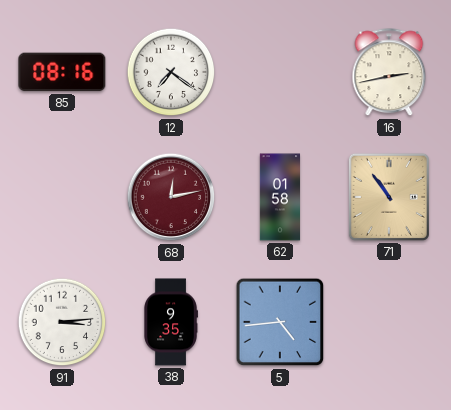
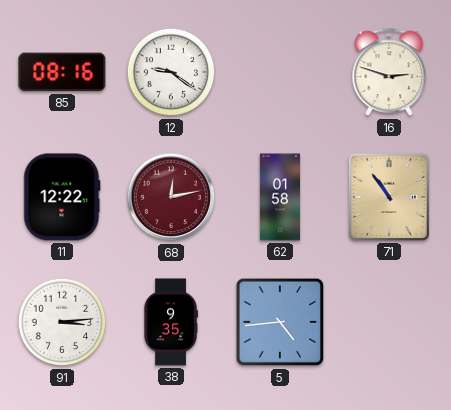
12: 7:21 -> 9:21 (171, 72)
16: 2:43 -> 2:48 (389, 73)
11: none -> 12:22 (62, 197)
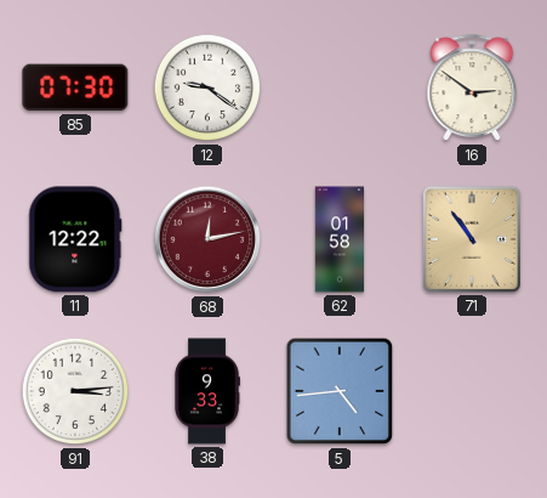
85: 08:16 -> 07:30 (75, 87)
16: 2:48 -> 2:51 (472, 89)
38: 9:35 -> 9:33 (207, 391)
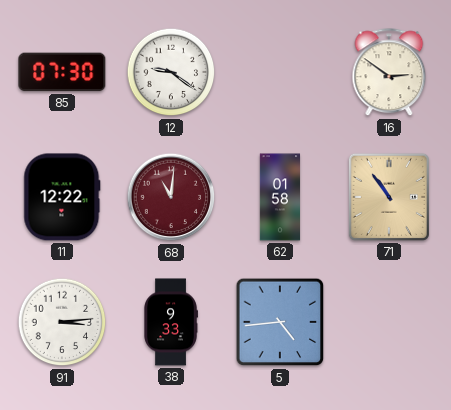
68: 12:13 -> 11:01 (171, 197)
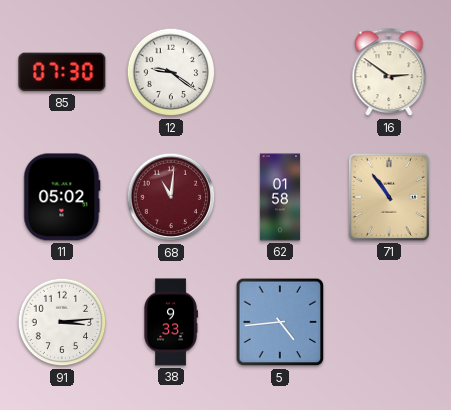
11: 12:22 -> 05:02 (62, 197)
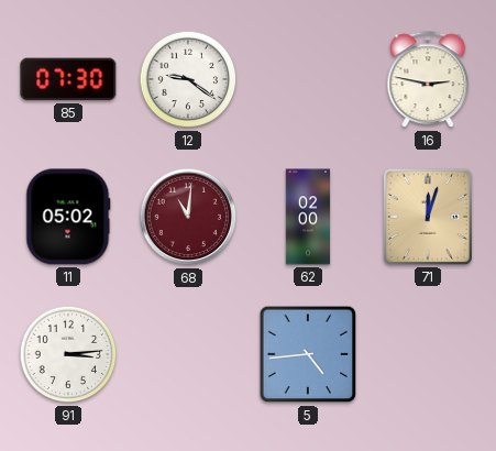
16: 2:51 -> 2:47 (428, 80)
62: 01:58 -> 02:00 (308, 217)
71: 10:54 -> 12:03 (428, 217)
38: 9:33 -> none (171, 322)
